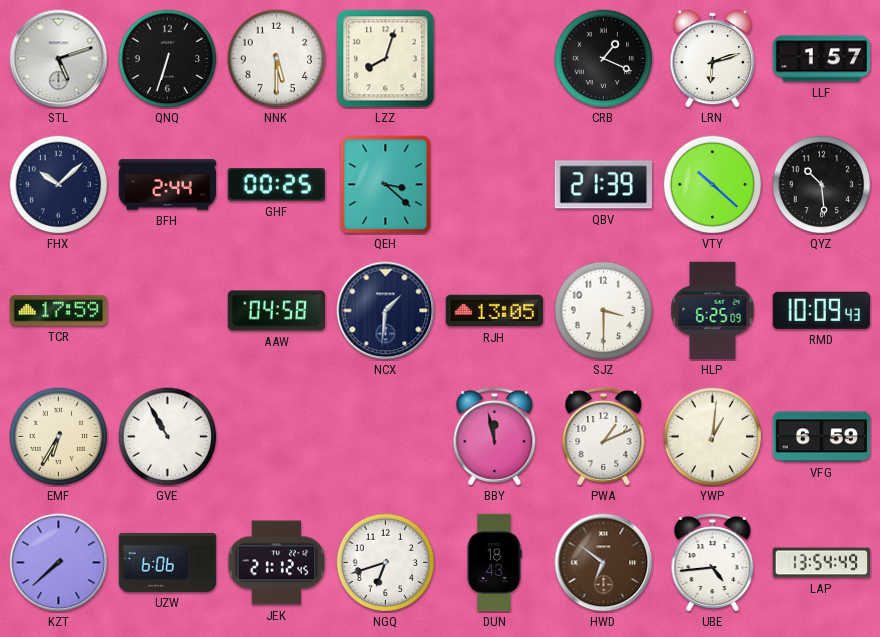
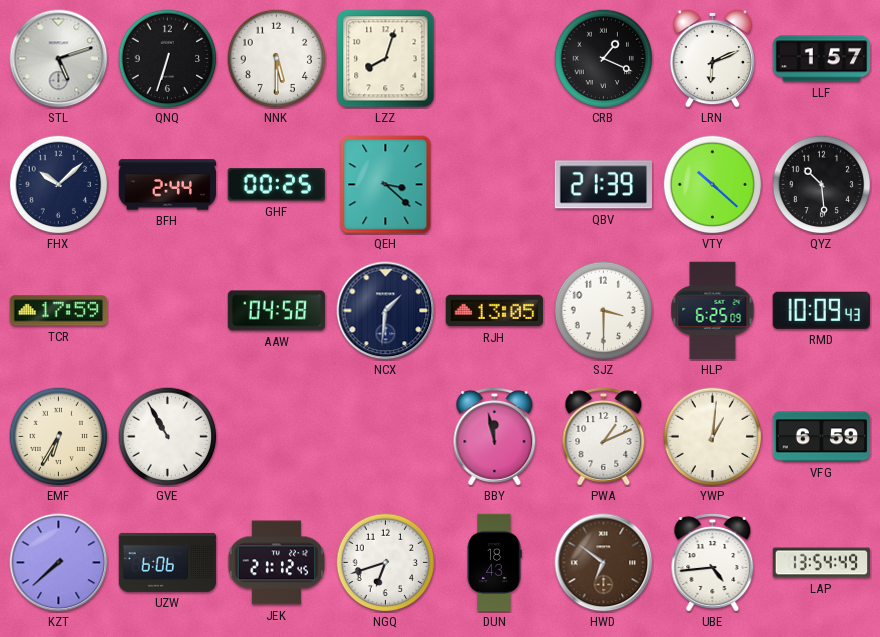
LRN: 6:12 -> 6:11 (712, 58)
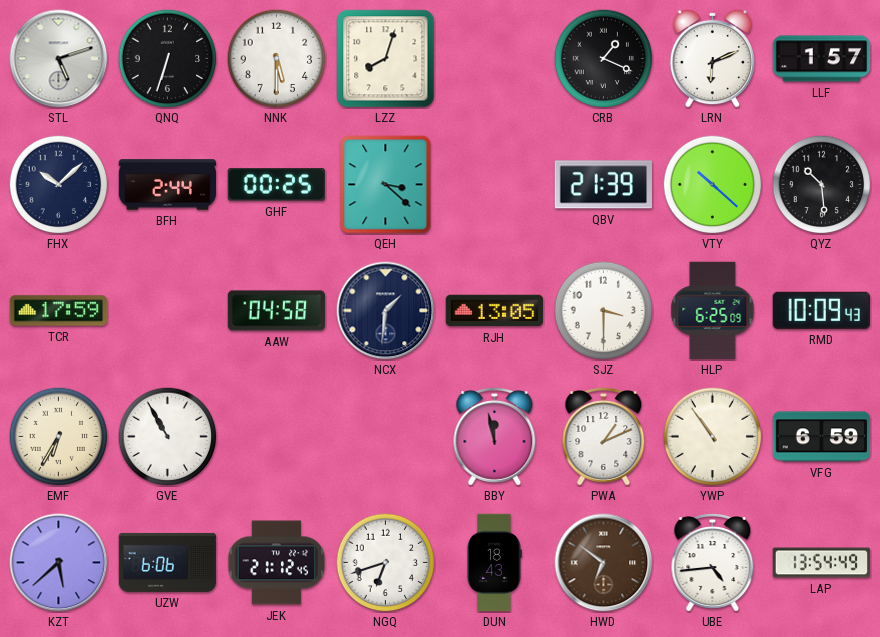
YWP: 1:01 -> 10:54 (713, 437)
KZT: 7:38 -> 5:38 (59, 563)
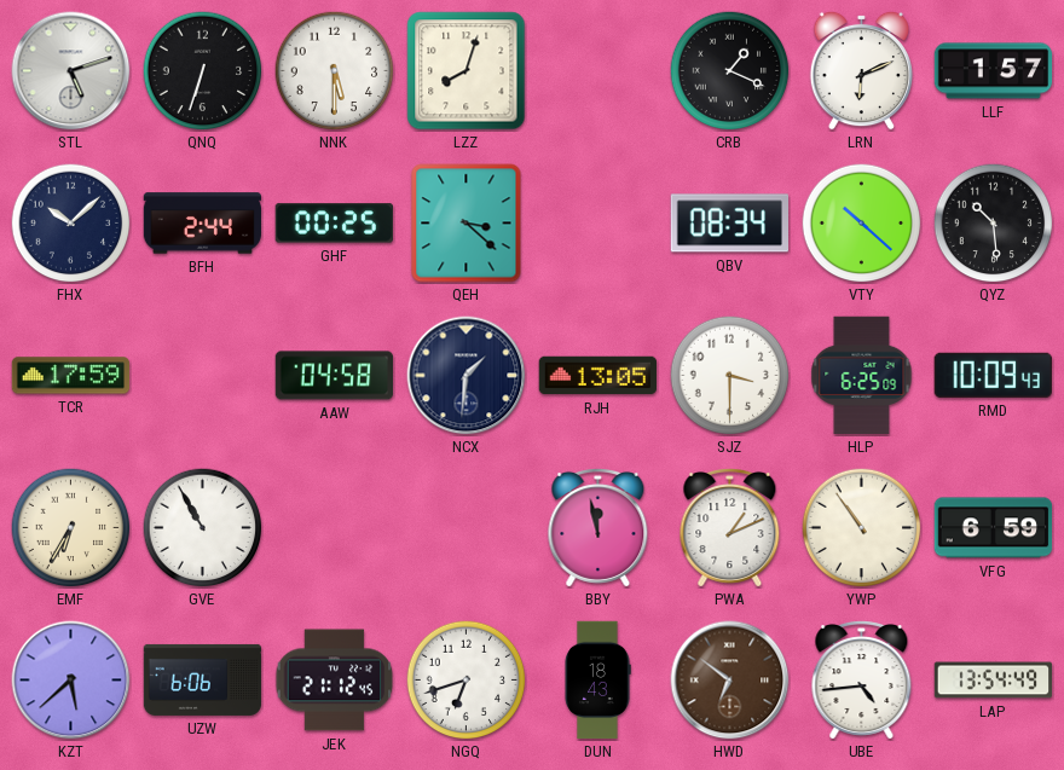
QBV: 21:39 -> 08:34 (729, 224)
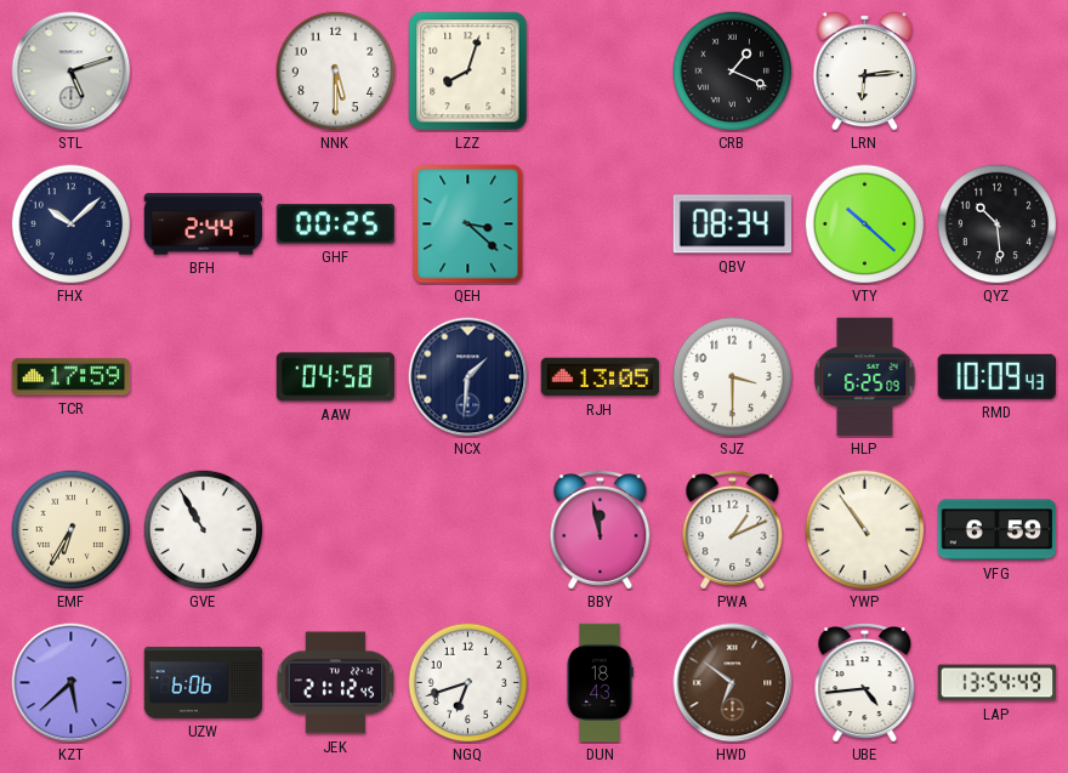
QNQ: 6:33 -> none (203, 71)
LRN: 6:11 -> 6:14 (864, 70)
LLF: 1:57 -> none (994, 71)
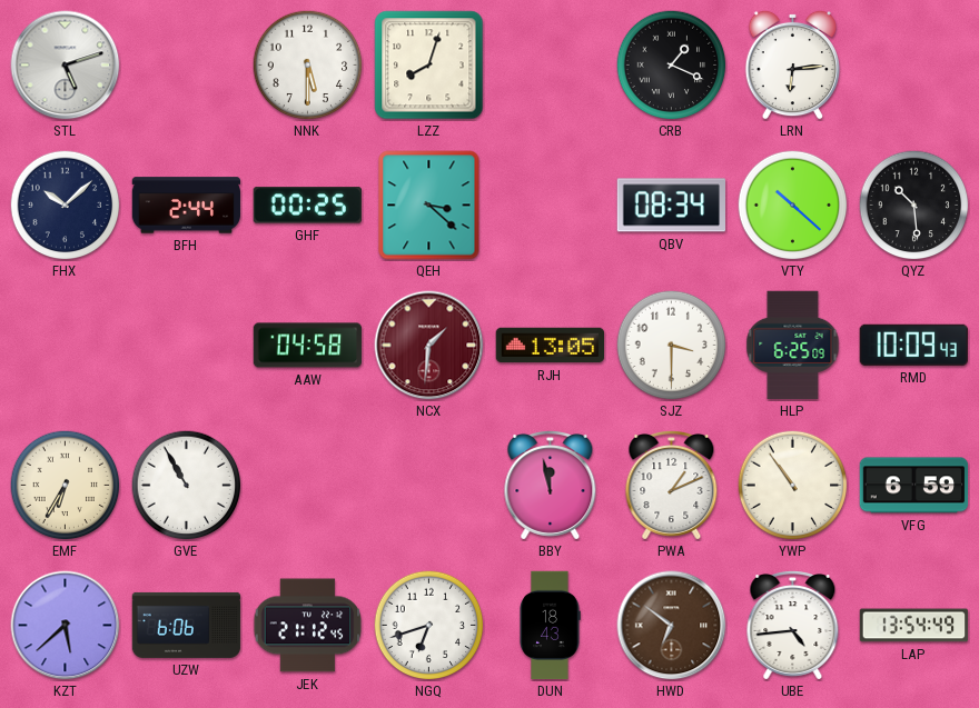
TCR: 17:59 -> none (72, 377)
NCX dial: navy -> burgundy (429, 346)
